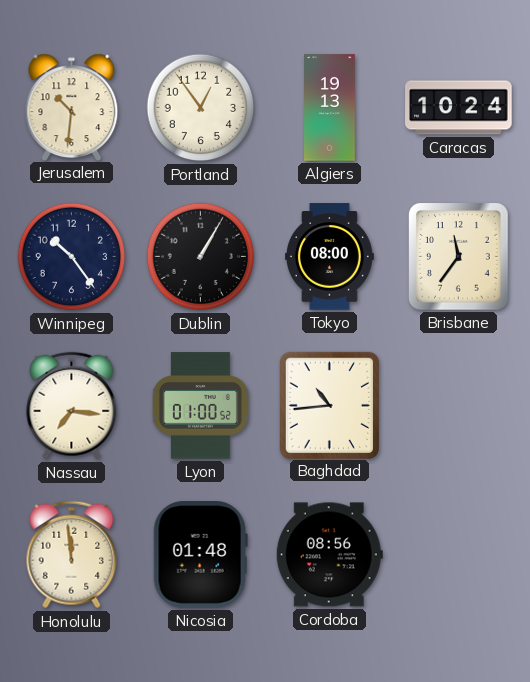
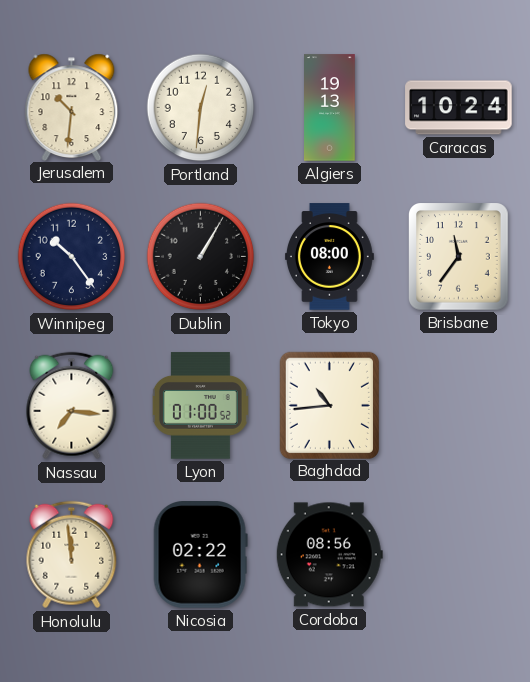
Portland: 12:54 -> 12:31 (201, 108)
Nicosia: 01:48 -> 02:22 (200, 555)
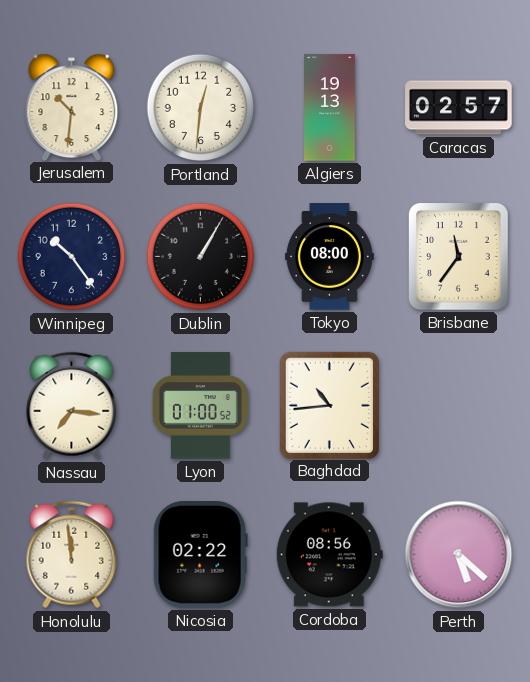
Caracas: 10:24 -> 02:57 (459, 108)
Perth: none -> 5:22 (459, 555)
